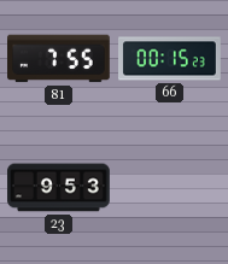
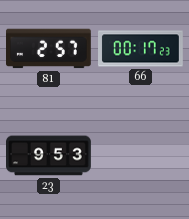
81: 7:55 -> 2:57 (49, 49)
66: 00:15 -> 00:17 (141, 49)
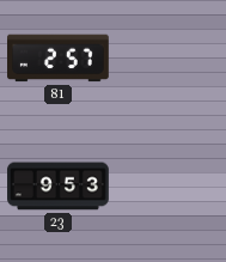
66: 00:17 -> none (141, 49)
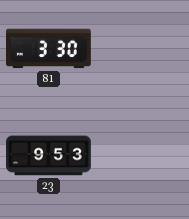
81: 2:57 -> 3:30 (49, 49)
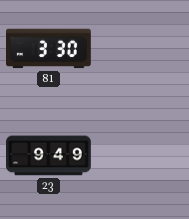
23: 9:53 -> 9:49 (49, 156)
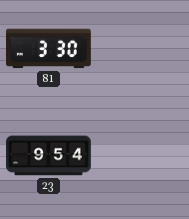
23: 9:49 -> 9:54 (49, 156)
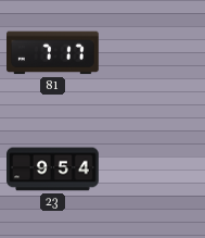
81: 3:30 -> 7:17 (53, 53)
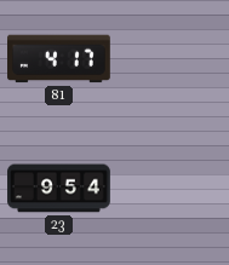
81: 7:17 -> 4:17 (59, 59)
